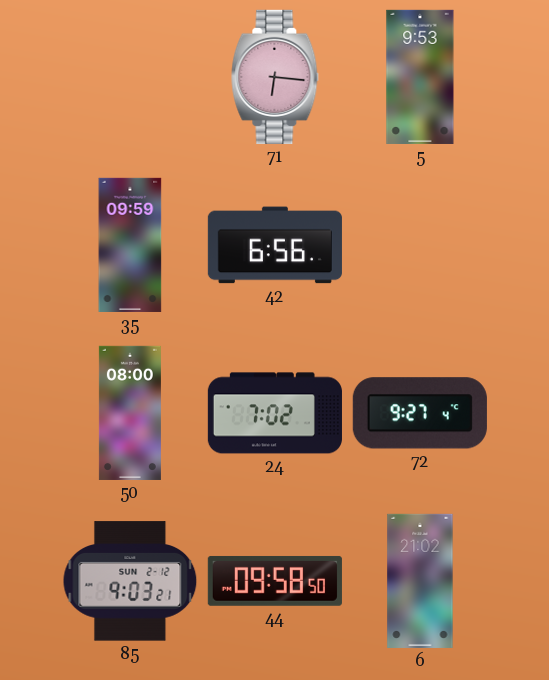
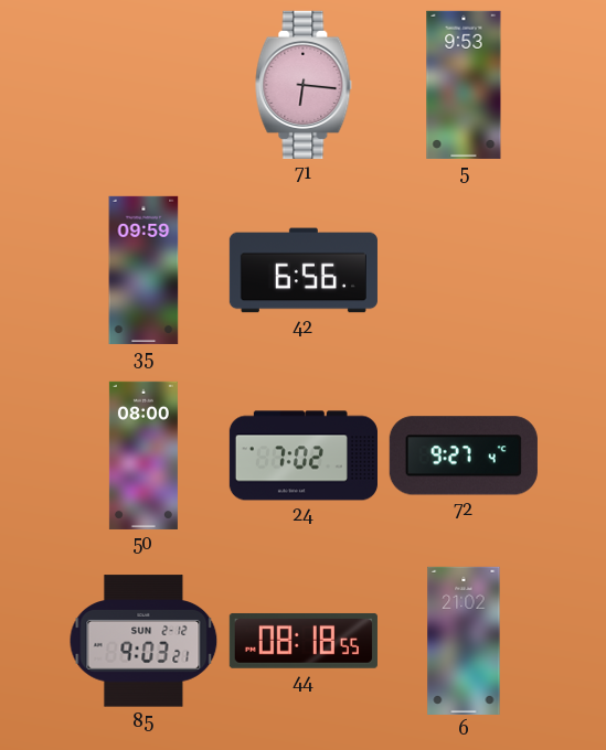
44: 09:58 -> 08:18 (304, 641)
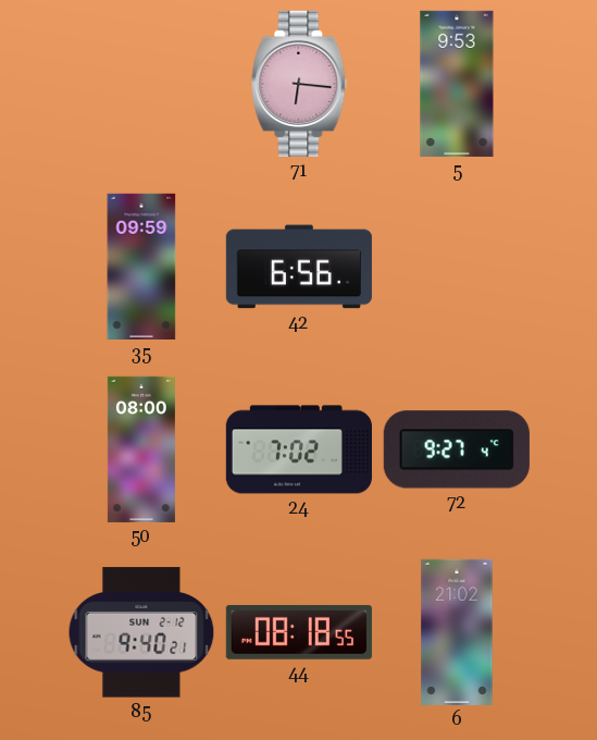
85: 9:03 -> 9:40 (141, 632)
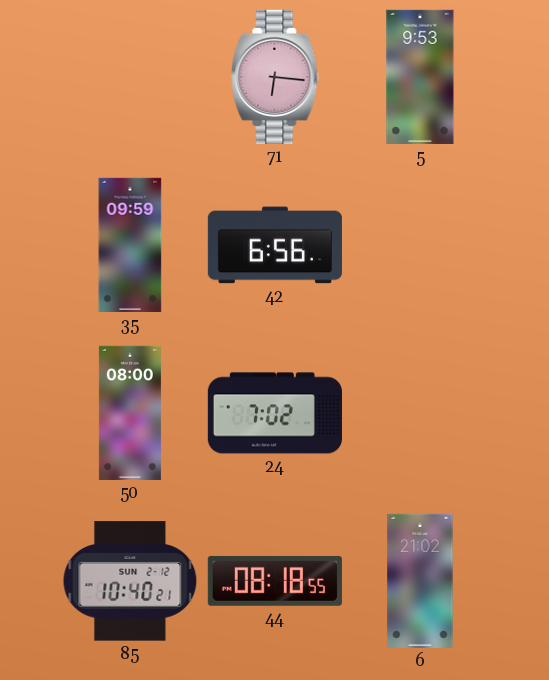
72: 9:27 -> none (457, 449)
85: 9:40 -> 10:40 (130, 581)
